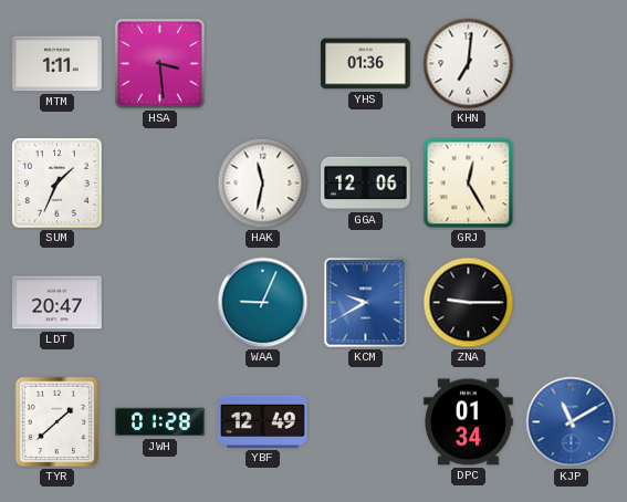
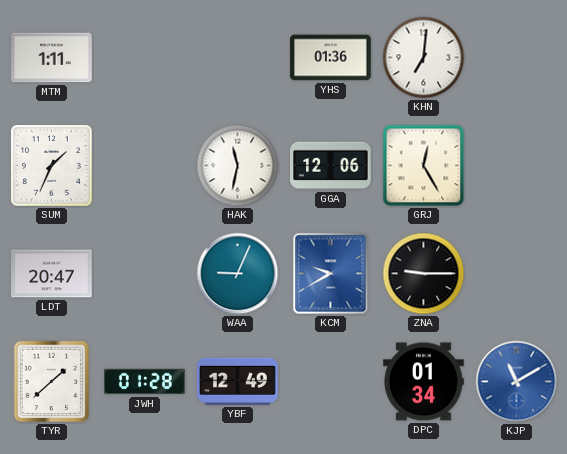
HSA: 3:29 -> none (160, 64)
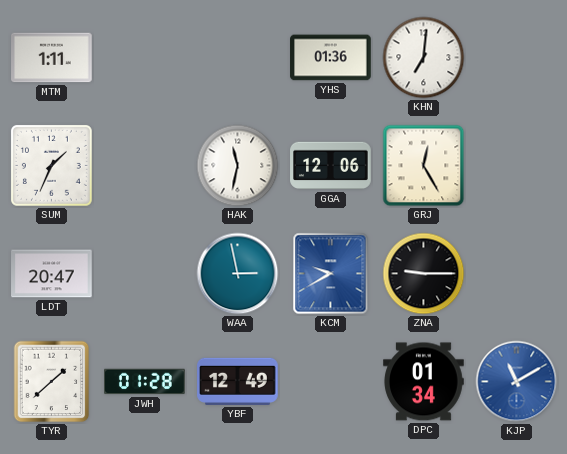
WAA: 9:04 -> 2:58 (238, 274)
